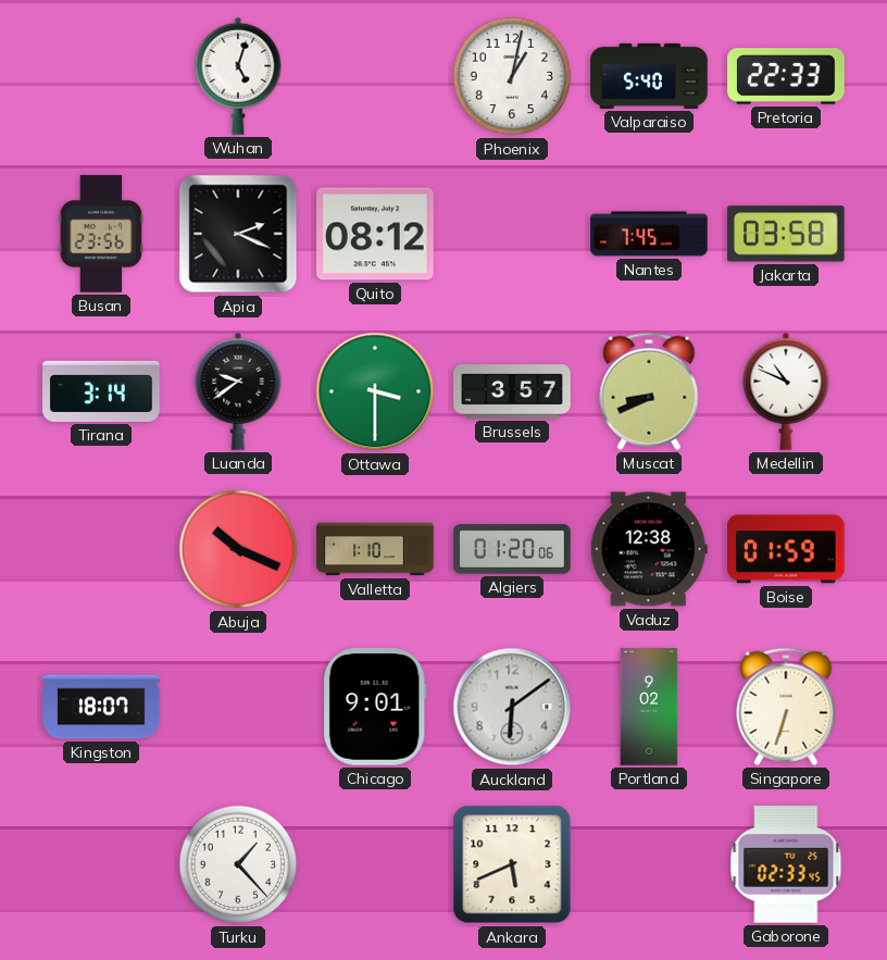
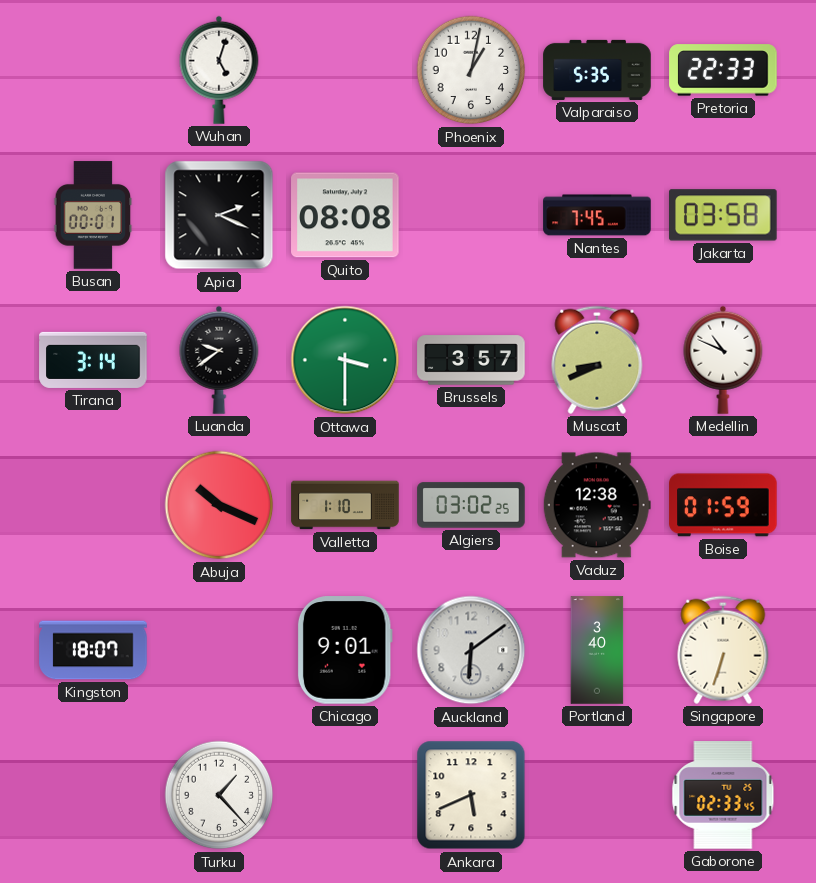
Valparaiso: 5:40 -> 5:35 (597, 70)
Busan: 23:56 -> 00:01 (93, 215)
Quito: 08:12 -> 08:08 (345, 215)
Algiers: 01:20 -> 03:02 (471, 505)
Portland: 9:02 -> 3:40 (597, 650)
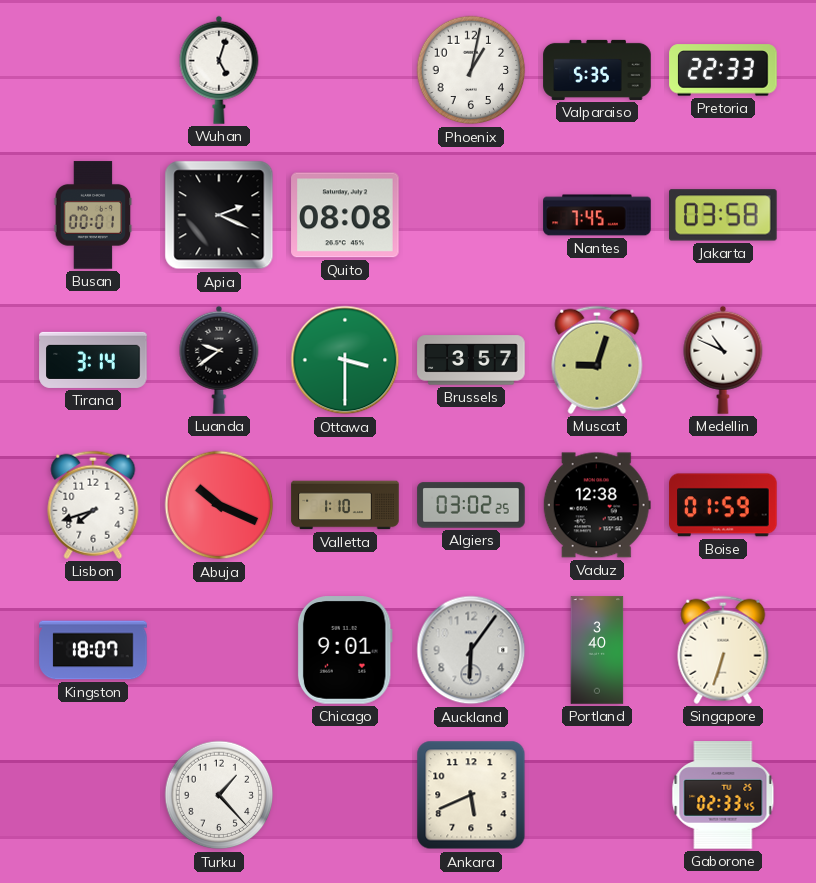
Muscat: 8:41 -> 9:03 (597, 360)
Lisbon: none -> 7:42 (93, 505)
Auckland: 6:09 -> 6:06 (471, 650)
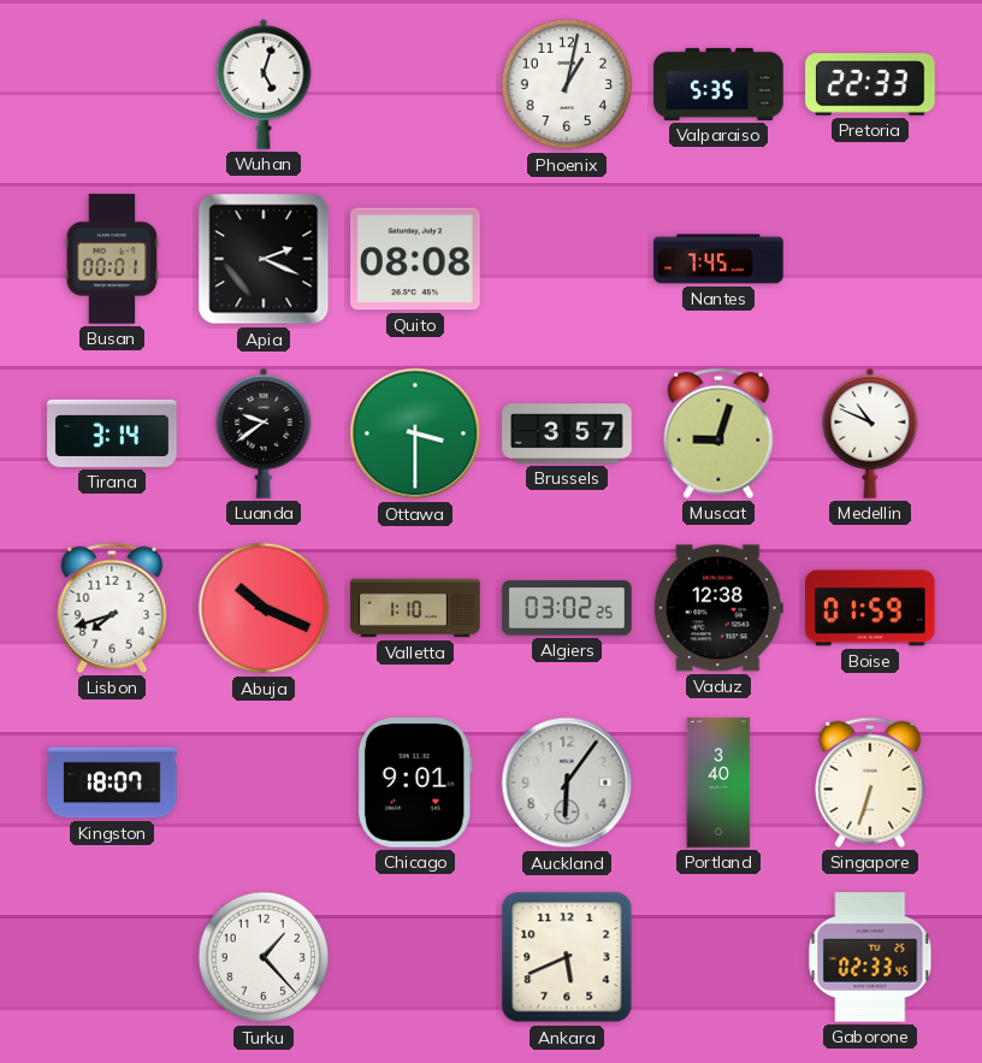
Jakarta: 03:58 -> none (723, 215)
